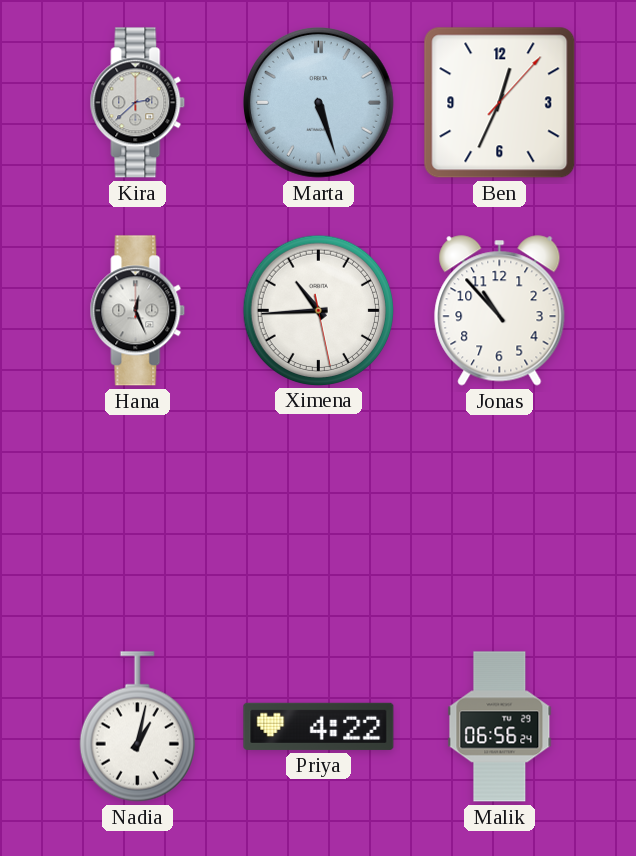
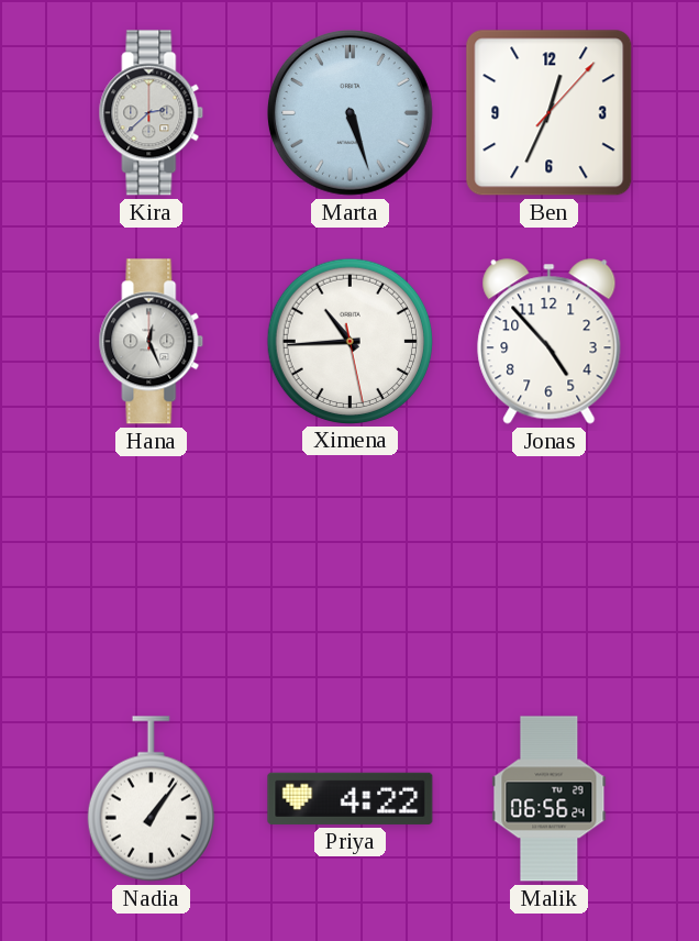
Jonas: 10:53 -> 4:53 (550, 342)
Nadia: 1:02 -> 1:06 (151, 799)
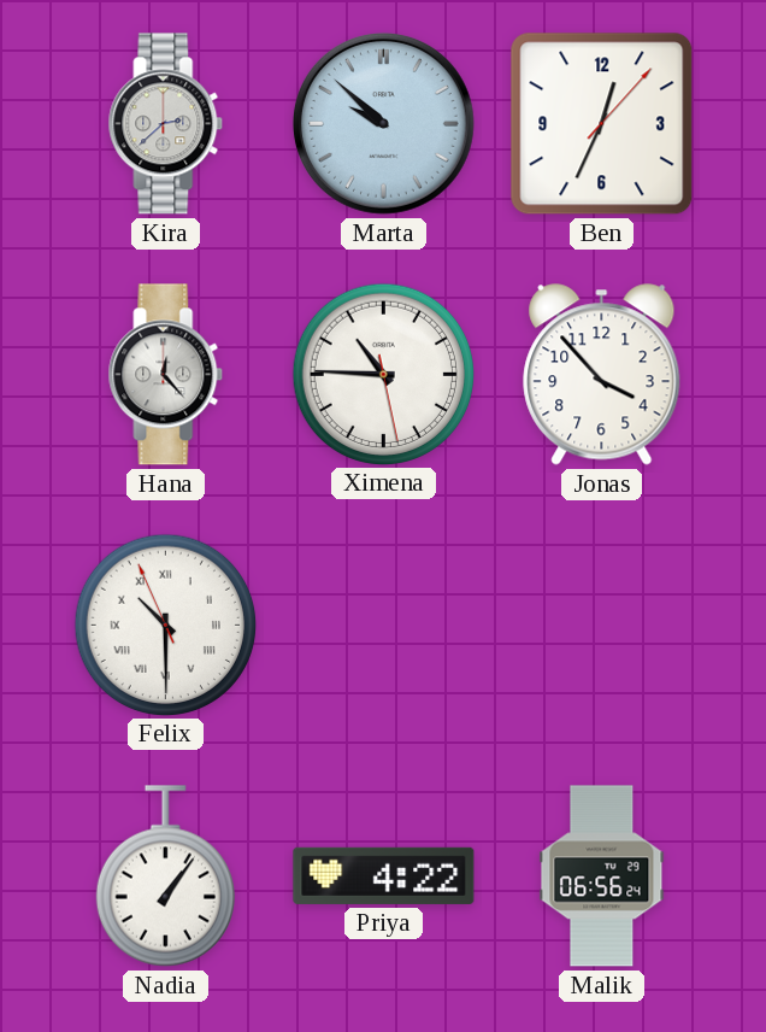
Marta: 5:27 -> 9:52 (383, 123)
Hana: 12:26 -> 12:23 (166, 375)
Ximena: 10:44 -> 10:45 (383, 374)
Jonas: 4:53 -> 3:53 (602, 375)
Felix: none -> 10:29 (165, 625)
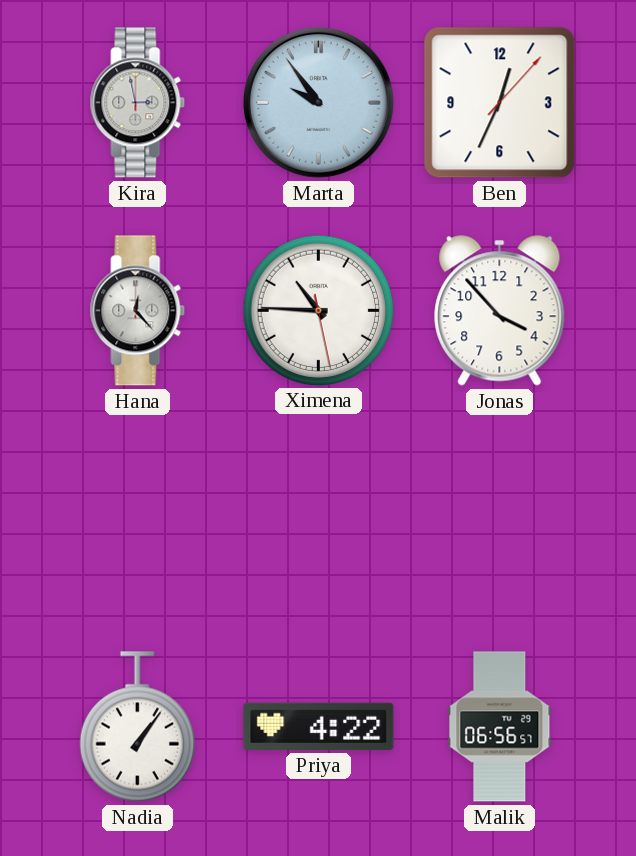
Kira: 2:38 -> 2:58 (138, 103)
Marta: 9:52 -> 9:54 (318, 102)
Felix: 10:29 -> none (165, 625)
Malik: 06:56:24 -> 06:56:57 (500, 727)
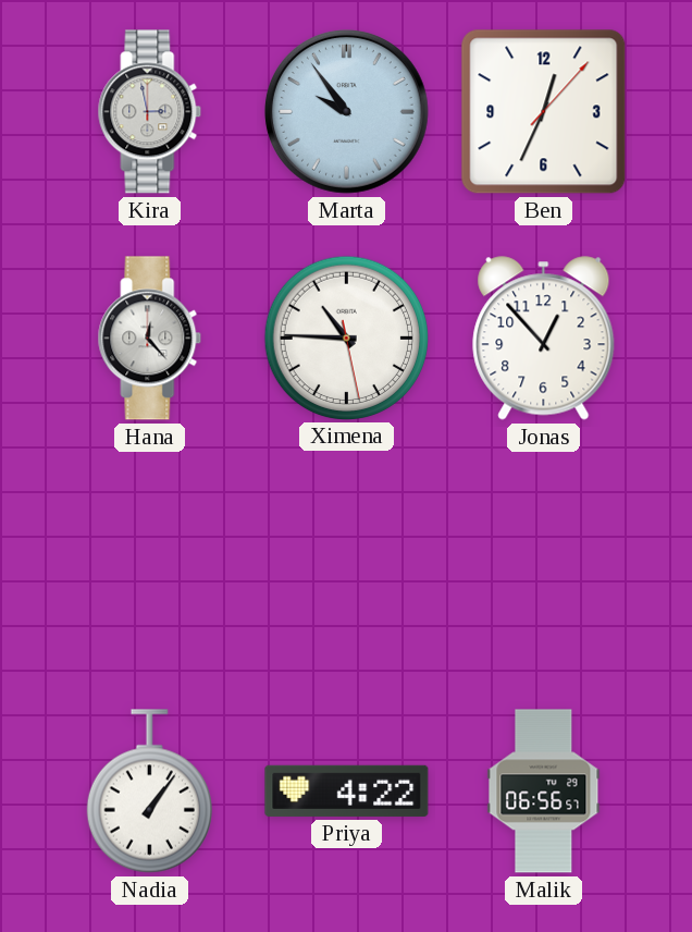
Jonas: 3:53 -> 12:53 (544, 339)
